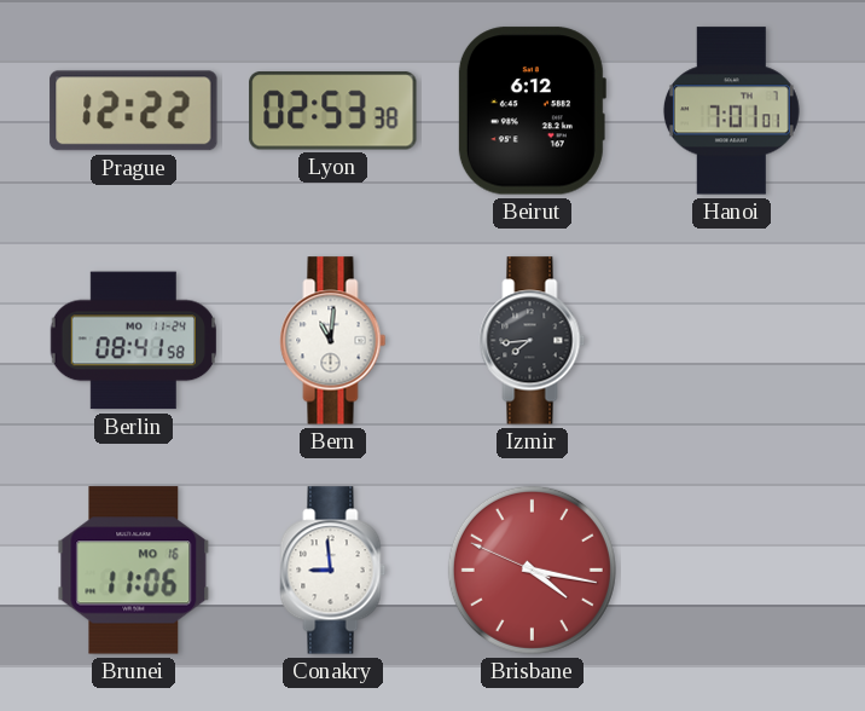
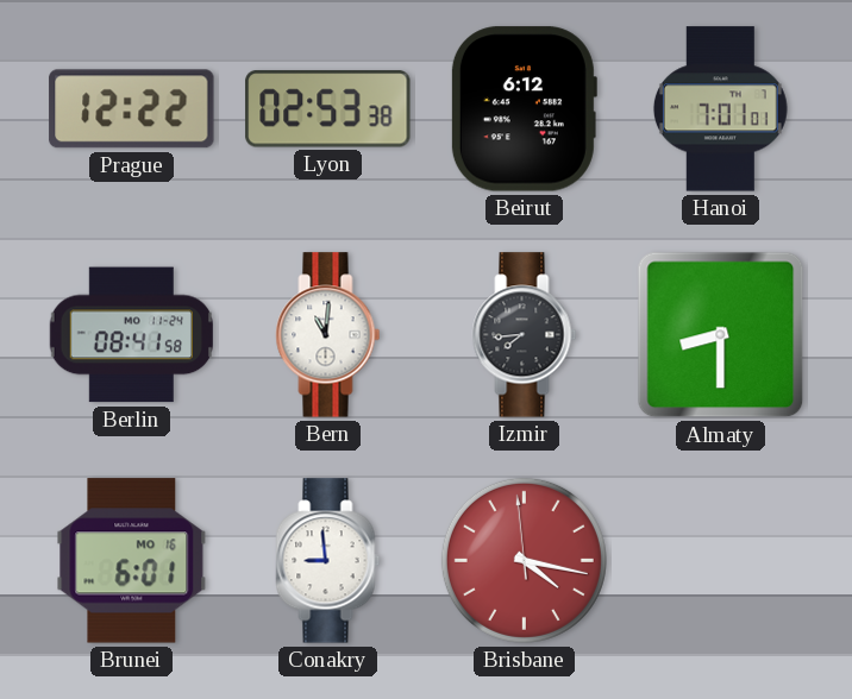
Almaty: none -> 8:30 (721, 335)
Brunei: 11:06 -> 6:01 (132, 561)
Brisbane: 4:16:49 -> 4:16:59 (524, 560)
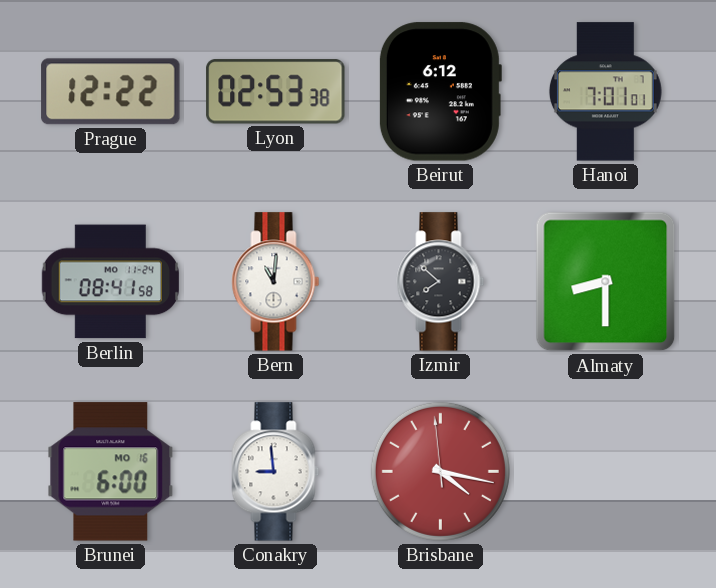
Izmir: 7:44 -> 7:52 (441, 282)
Brunei: 6:01 -> 6:00 (111, 472)
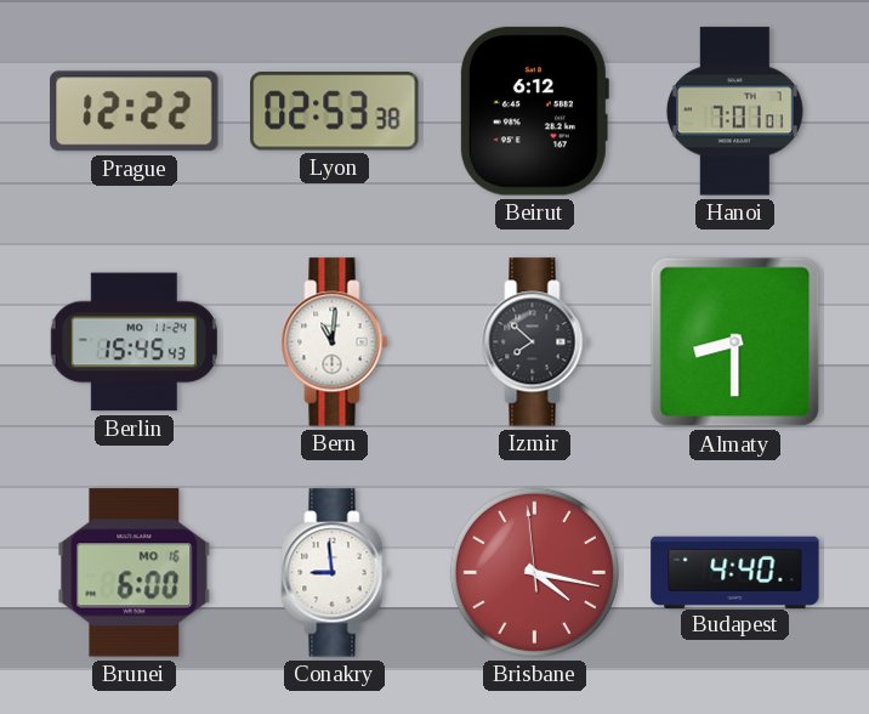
Berlin: 08:41 -> 15:45 (134, 342)
Budapest: none -> 4:40 (735, 572)
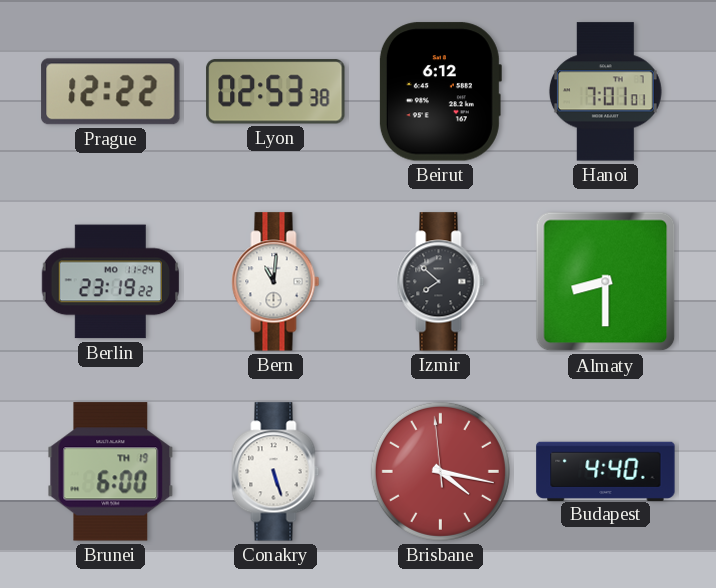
Berlin: 15:45 -> 23:19 (110, 282)
Brunei date: MO 16 -> TH 19 (111, 472)
Conakry: 8:59 -> 5:27 (276, 472)
